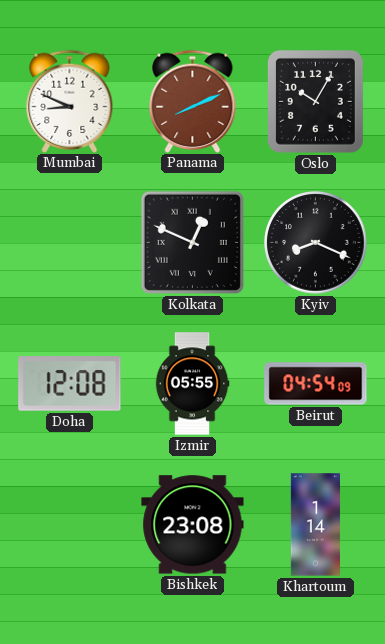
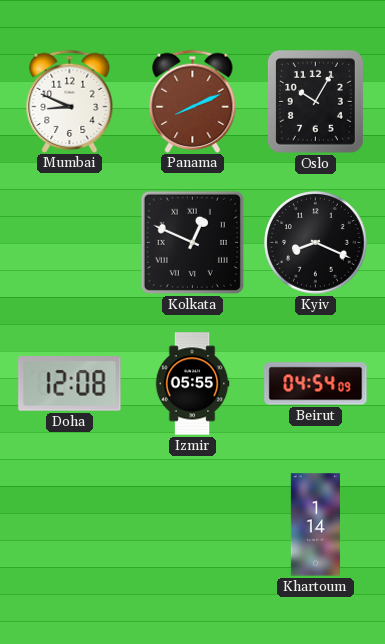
Bishkek: 23:08 -> none (193, 525)
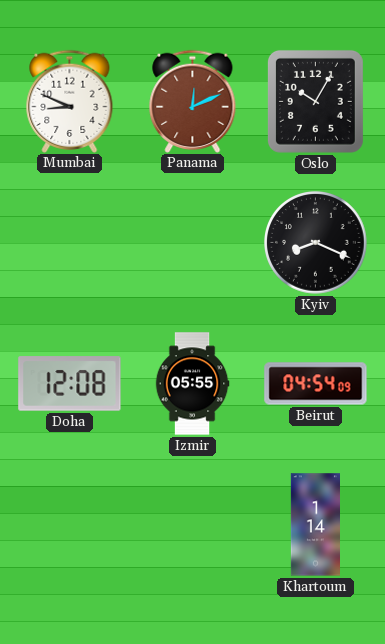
Panama: 8:11 -> 12:11 (193, 101)
Kolkata: 12:49 -> none (192, 242)
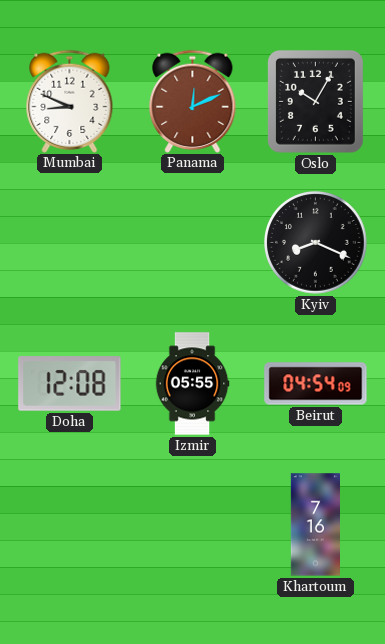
Khartoum: 1:14 -> 7:16 (315, 525)
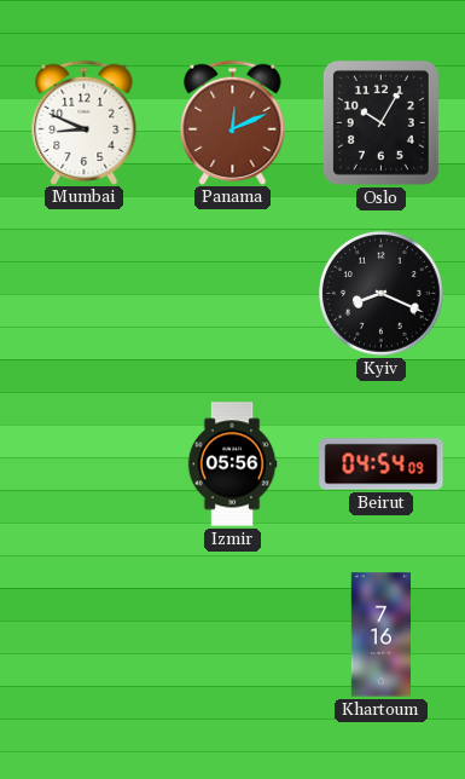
Doha: 12:08 -> none (70, 384)
Izmir: 05:55 -> 05:56 (232, 464)
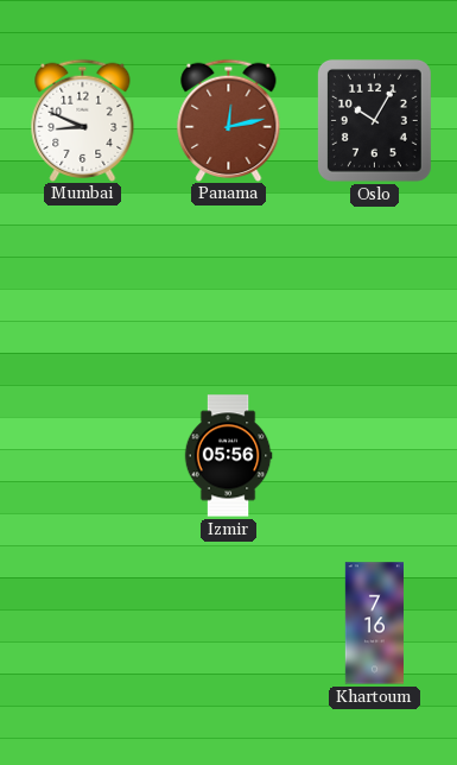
Panama: 12:11 -> 12:13 (229, 120)
Kyiv: 8:19 -> none (382, 294)
Beirut: 04:54 -> none (382, 464)
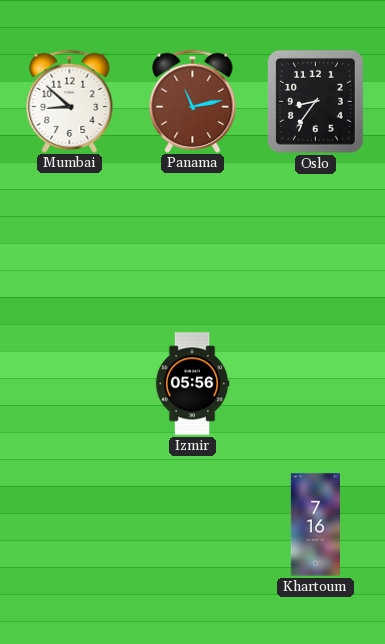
Mumbai: 8:49 -> 8:52 (70, 101)
Panama: 12:13 -> 11:13 (193, 101)
Oslo: 10:05 -> 8:36 (315, 101)
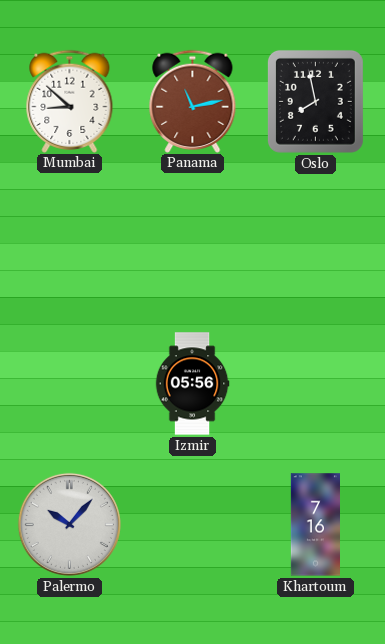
Oslo: 8:36 -> 7:58 (315, 101)
Palermo: none -> 10:07 (69, 524)
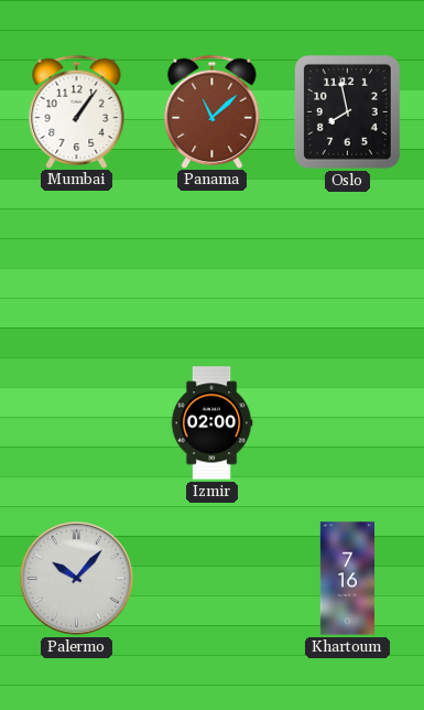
Mumbai: 8:52 -> 1:06 (77, 111)
Panama: 11:13 -> 11:08 (213, 111)
Izmir: 05:56 -> 02:00 (211, 423)
